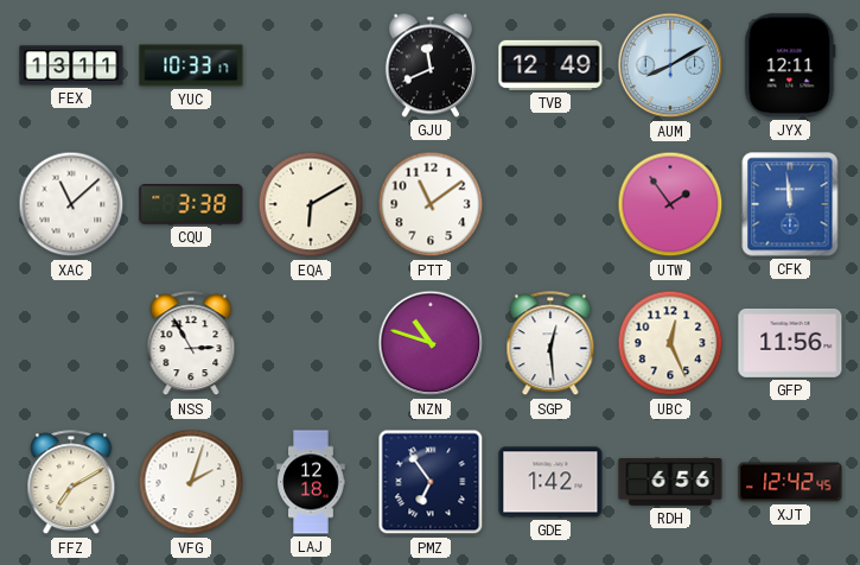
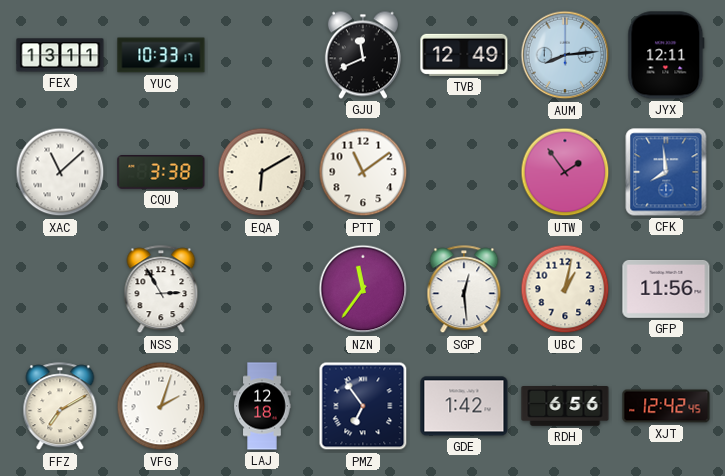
AUM: 8:10 -> 8:14 (565, 55)
CFK: 11:59 -> 7:59 (666, 172)
NZN: 10:48 -> 11:36 (363, 289)
UBC: 12:26 -> 1:02 (565, 289)
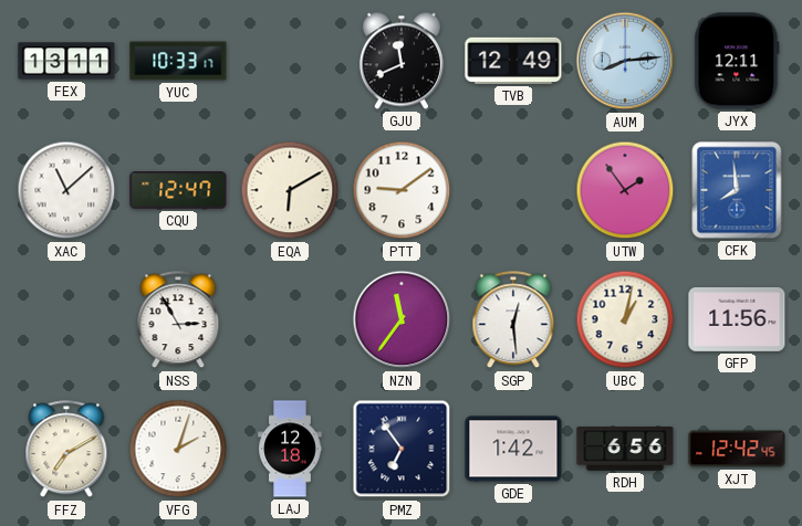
CQU: 3:38 -> 12:47 (178, 190)
PTT: 11:09 -> 9:09 (402, 190)
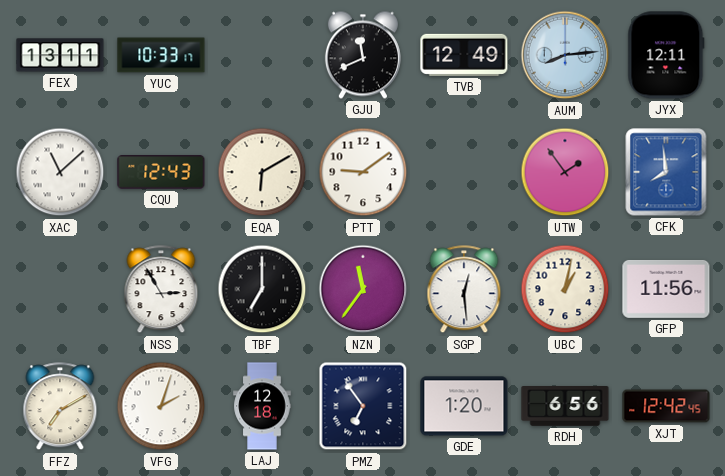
CQU: 12:47 -> 12:43 (161, 172)
TBF: none -> 7:00 (262, 289)
GDE: 1:42 -> 1:20 (464, 406)
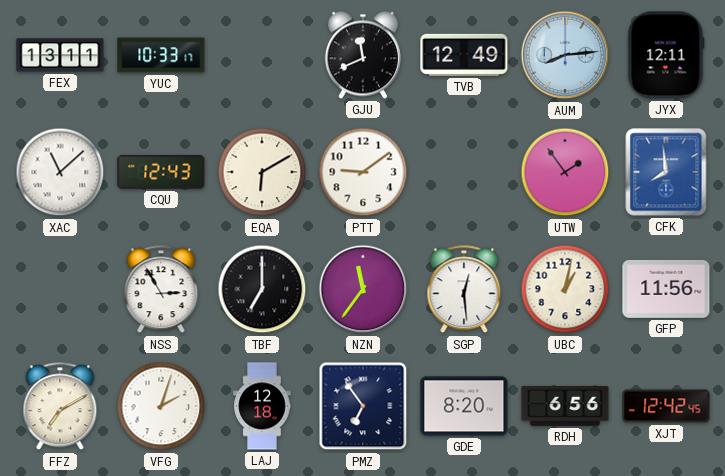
GDE: 1:20 -> 8:20 (464, 406)
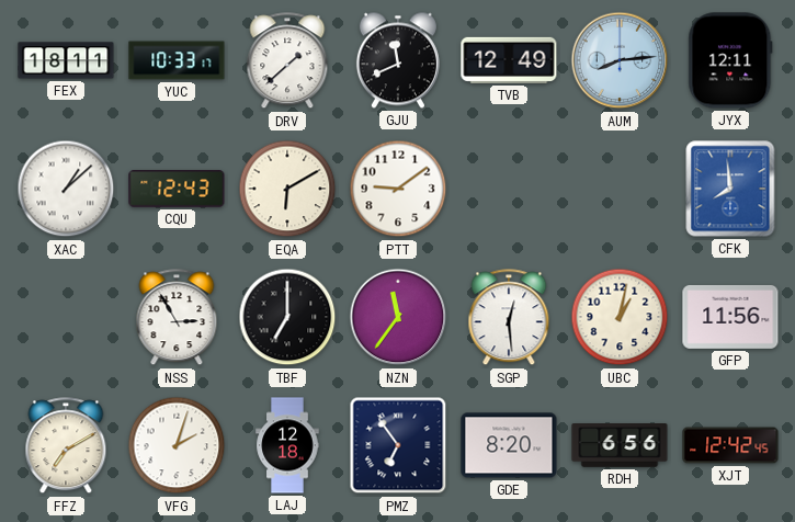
FEX: 13:11 -> 18:11 (66, 60)
DRV: none -> 1:38 (287, 61)
XAC: 11:08 -> 1:08 (66, 189)
UTW: 1:54 -> none (565, 172)
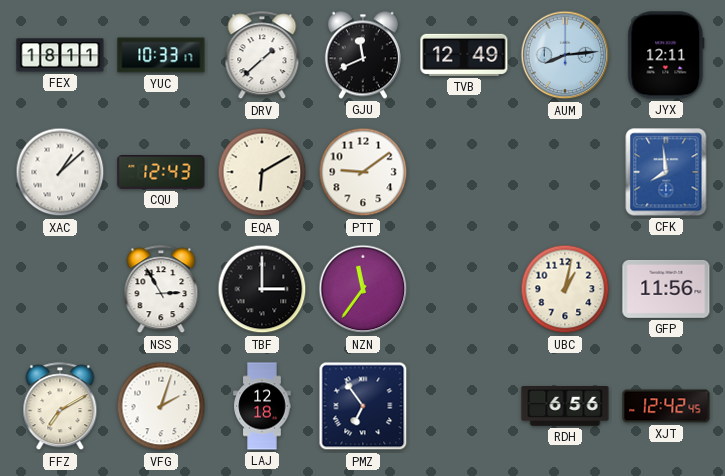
TBF: 7:00 -> 3:00 (262, 289)
SGP: 12:29 -> none (509, 318)
GDE: 8:20 -> none (509, 445)
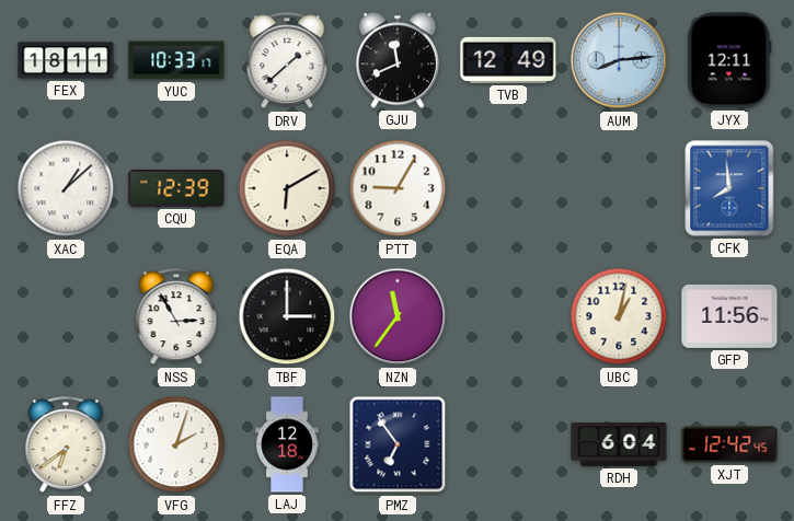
CQU: 12:43 -> 12:39 (176, 188)
PTT: 9:09 -> 9:05 (398, 188)
FFZ: 7:10 -> 6:39 (66, 445)
RDH: 6:56 -> 6:04 (619, 445)
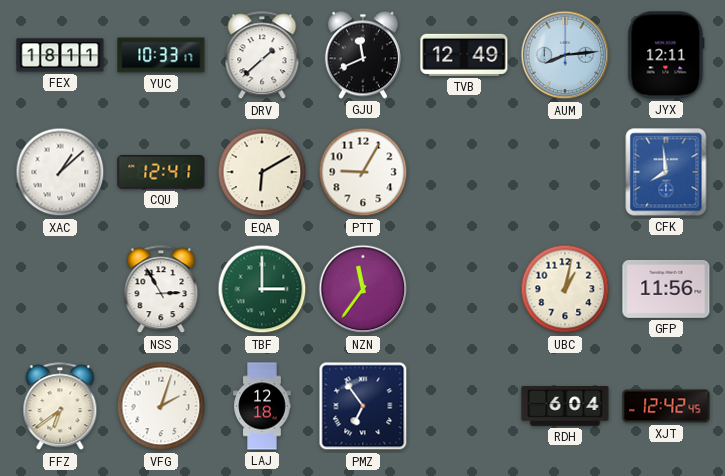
CQU: 12:39 -> 12:41 (161, 172)
TBF dial: black -> green (262, 289)
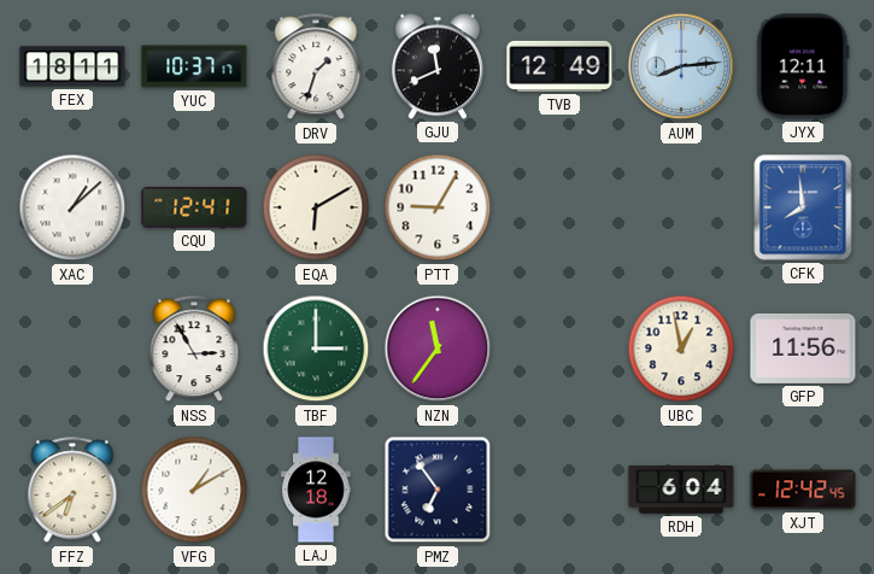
YUC: 10:33 -> 10:37 (194, 66)
DRV: 1:38 -> 1:33 (316, 68)
UBC: 1:02 -> 12:58 (681, 348)
VFG: 2:03 -> 1:10 (194, 490)
